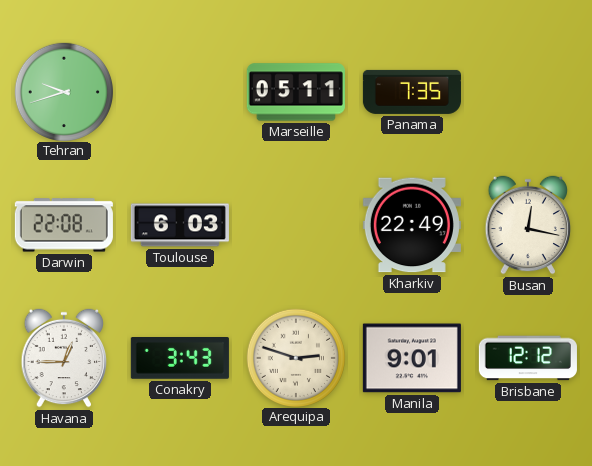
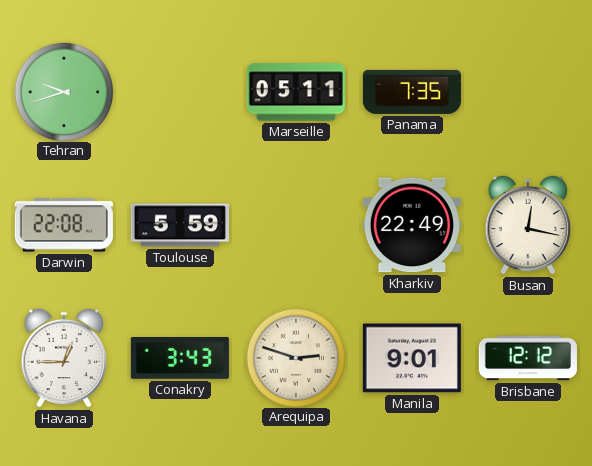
Toulouse: 6:03 -> 5:59 (180, 225)
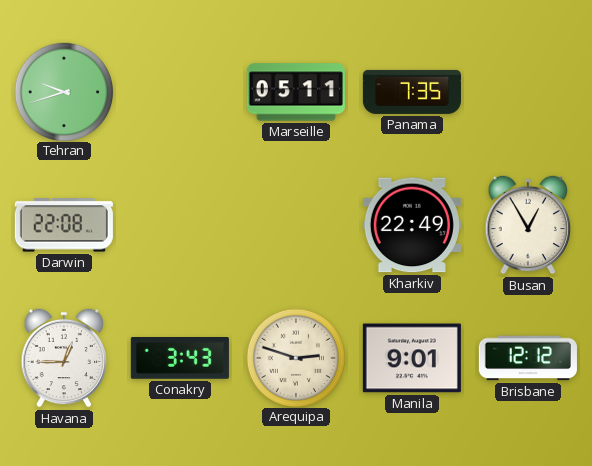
Toulouse: 5:59 -> none (180, 225)
Busan: 12:17 -> 12:55 (528, 225)
